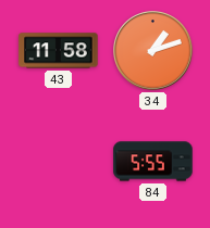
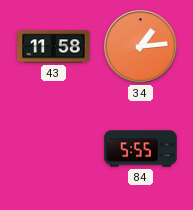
34: 1:12 -> 1:14 (141, 47)
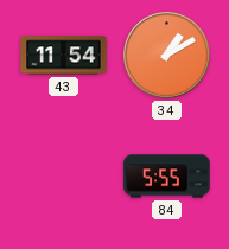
43: 11:58 -> 11:54 (64, 56)
34: 1:14 -> 1:10 (167, 56)
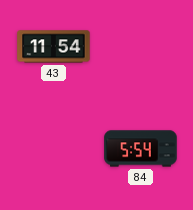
34: 1:10 -> none (167, 56)
84: 5:55 -> 5:54 (141, 149)
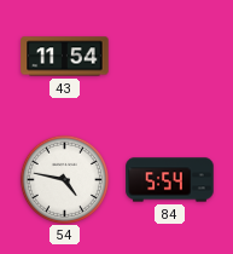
54: none -> 4:47 (64, 179)
